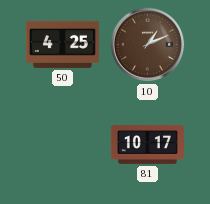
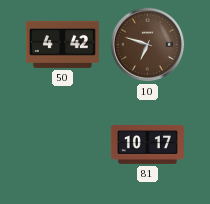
50: 4:25 -> 4:42 (62, 44)
10: 1:11 -> 6:48 (148, 45)
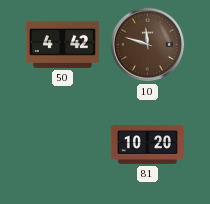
10: 6:48 -> 11:48 (148, 45)
81: 10:17 -> 10:20 (147, 145)
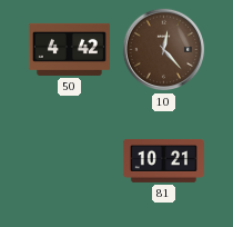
10: 11:48 -> 12:23 (164, 50)
81: 10:20 -> 10:21 (163, 161)
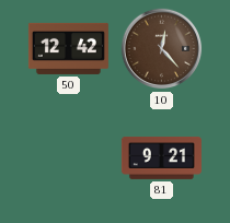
50: 4:42 -> 12:42 (68, 48)
81: 10:21 -> 9:21 (161, 159)
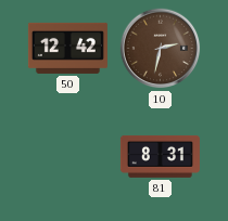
10: 12:23 -> 2:32 (161, 49)
81: 9:21 -> 8:31 (160, 157)
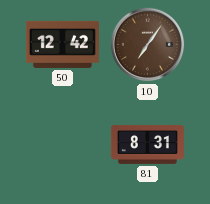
10: 2:32 -> 7:06 (148, 45)
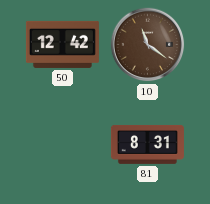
10: 7:06 -> 11:21 (148, 45)
